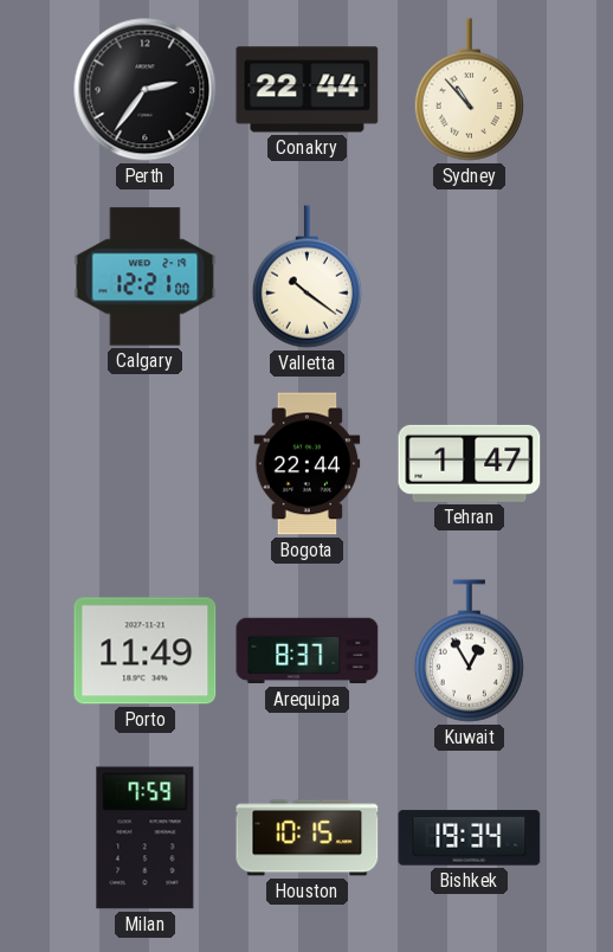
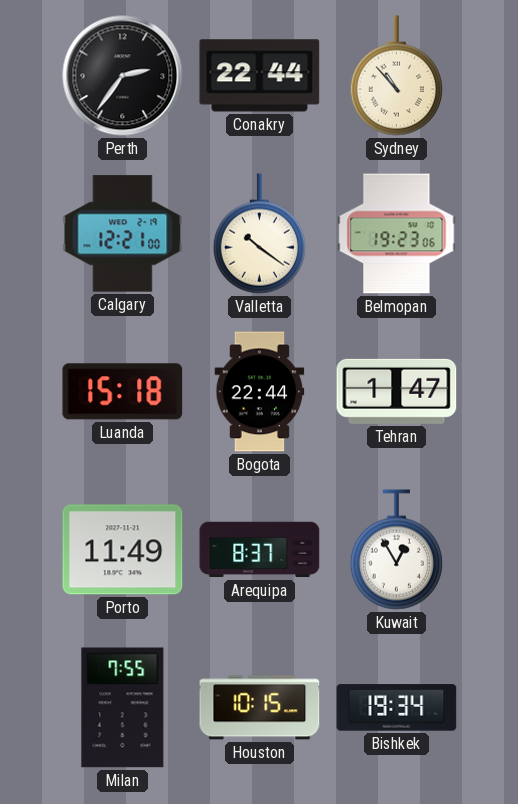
Belmopan: none -> 19:23 (397, 234)
Luanda: none -> 15:18 (123, 392)
Milan: 7:59 -> 7:55 (123, 708)
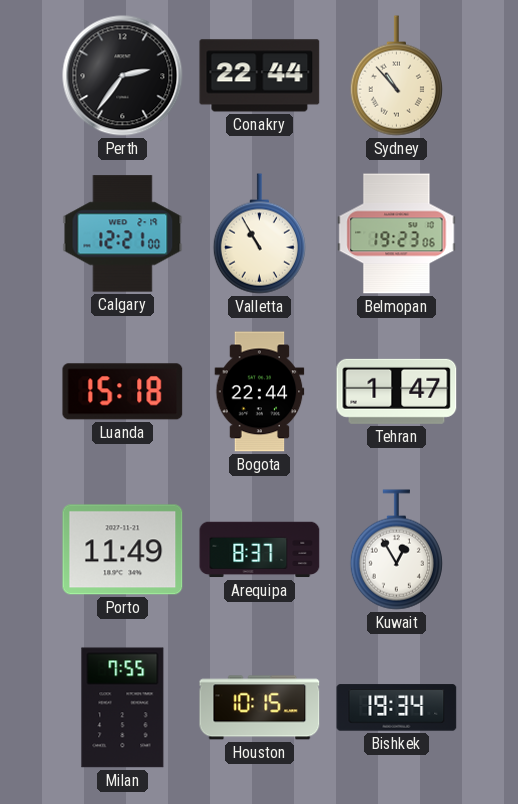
Valletta: 10:21 -> 10:55 (259, 234)
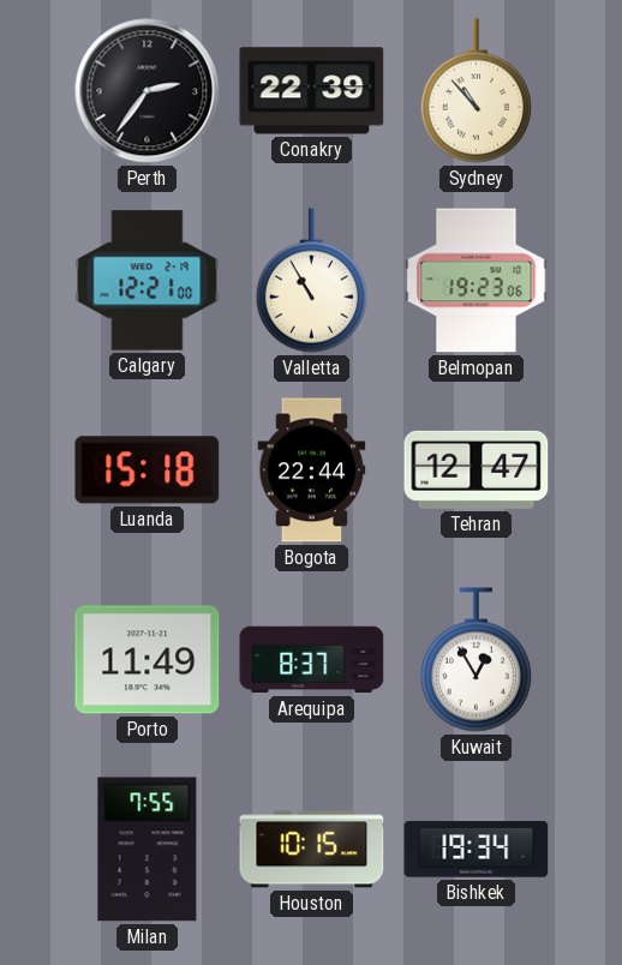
Conakry: 22:44 -> 22:39 (312, 91)
Tehran: 1:47 -> 12:47 (477, 469)
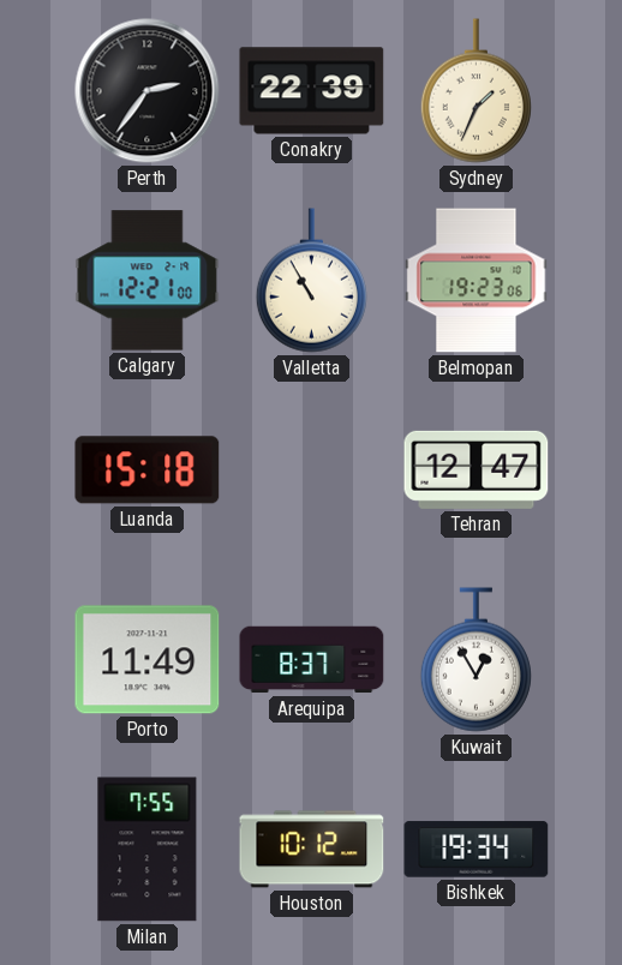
Sydney: 10:53 -> 1:34 (476, 91)
Bogota: 22:44 -> none (312, 470)
Houston: 10:15 -> 10:12 (312, 850)
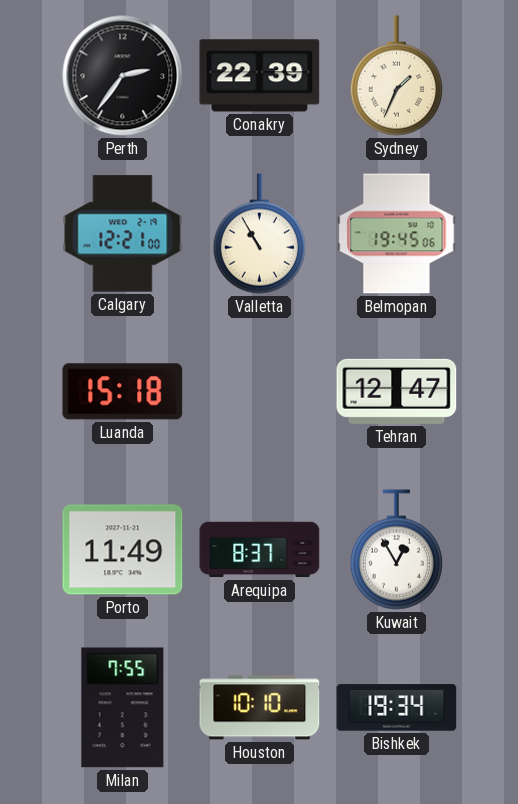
Belmopan: 19:23 -> 19:45 (397, 234)
Houston: 10:12 -> 10:10 (260, 708)
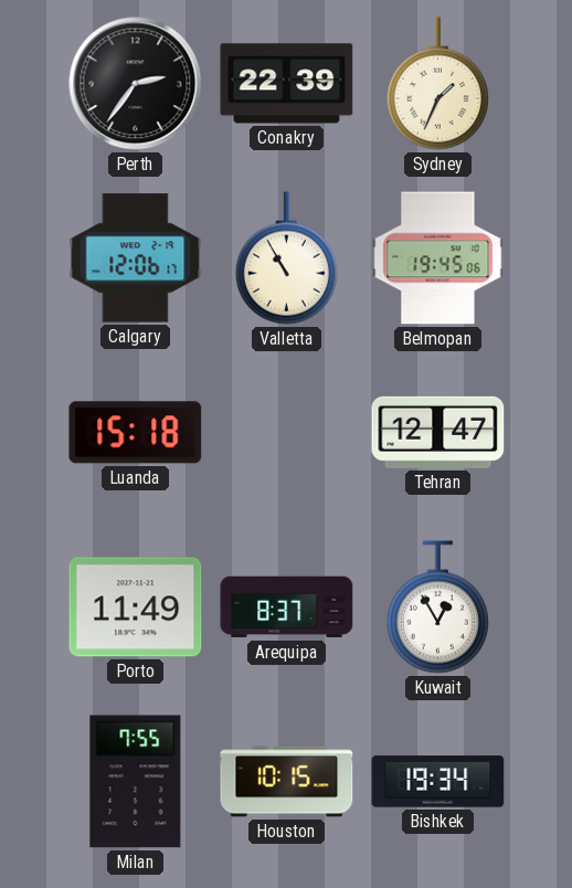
Calgary: 12:21 -> 12:06 (136, 258)
Houston: 10:10 -> 10:15 (287, 782)
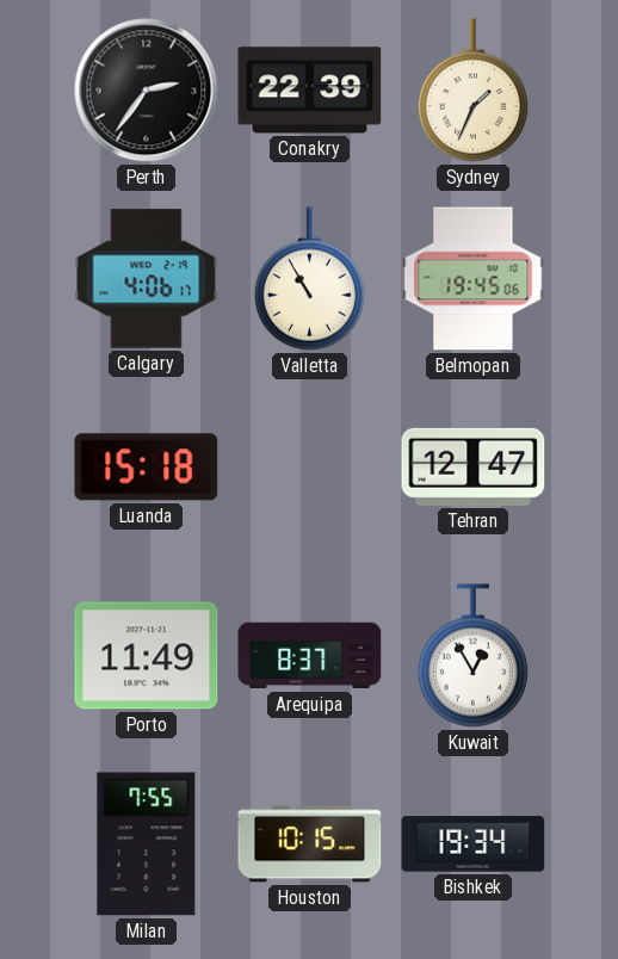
Calgary: 12:06 -> 4:06 (147, 279)
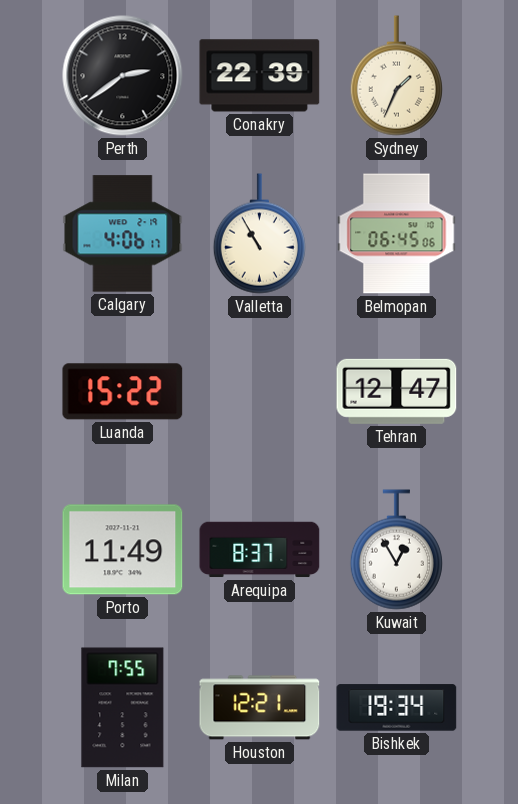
Perth: 2:36 -> 2:39 (123, 76)
Belmopan: 19:45 -> 06:45 (397, 234)
Luanda: 15:18 -> 15:22 (123, 392)
Houston: 10:15 -> 12:21 (260, 708)
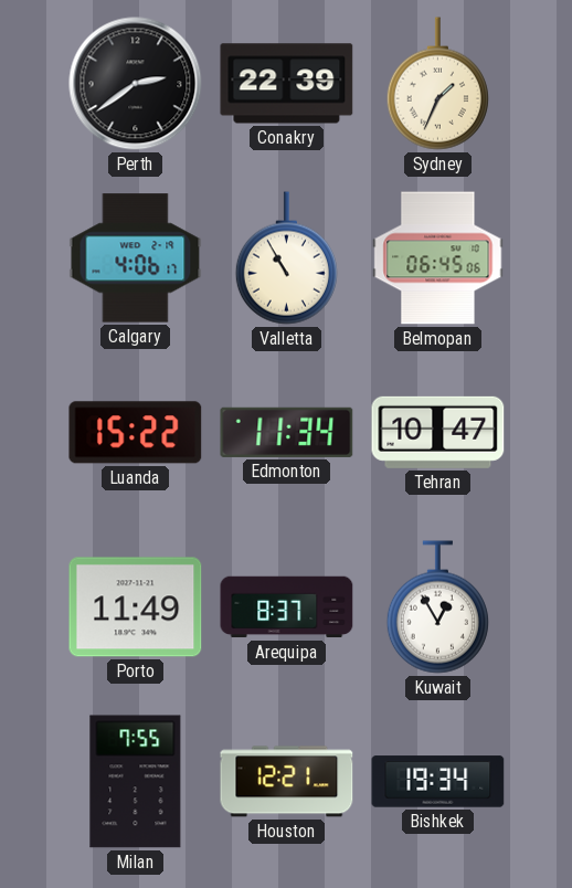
Edmonton: none -> 11:34 (287, 432)
Tehran: 12:47 -> 10:47 (438, 432)
